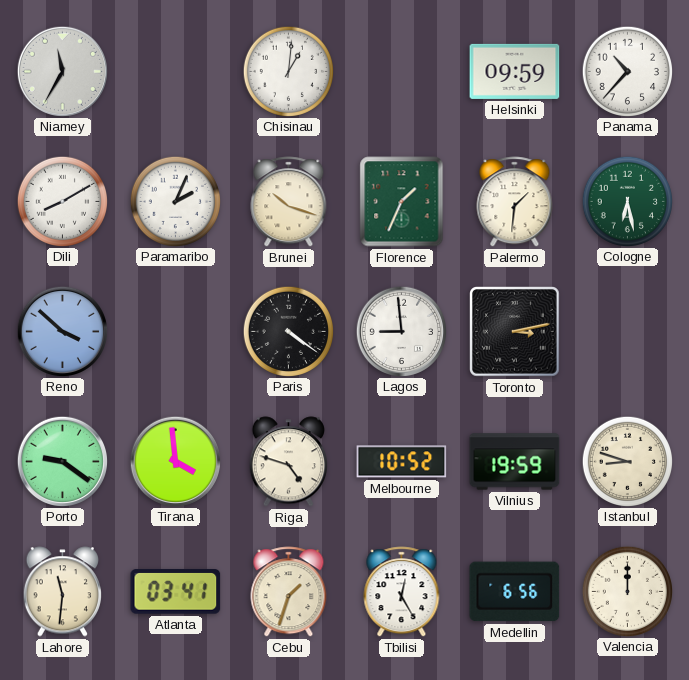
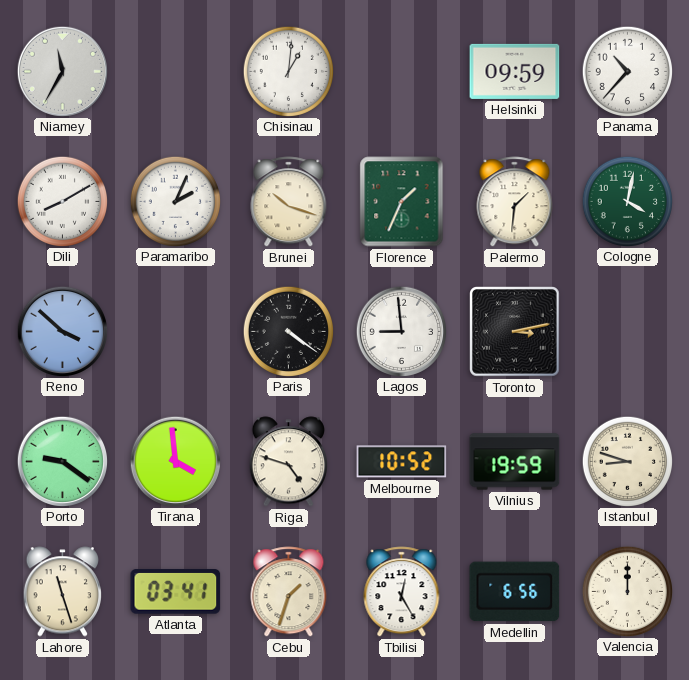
Cologne: 6:28 -> 4:02 (627, 201)
Lahore: 11:31 -> 11:27 (62, 592)
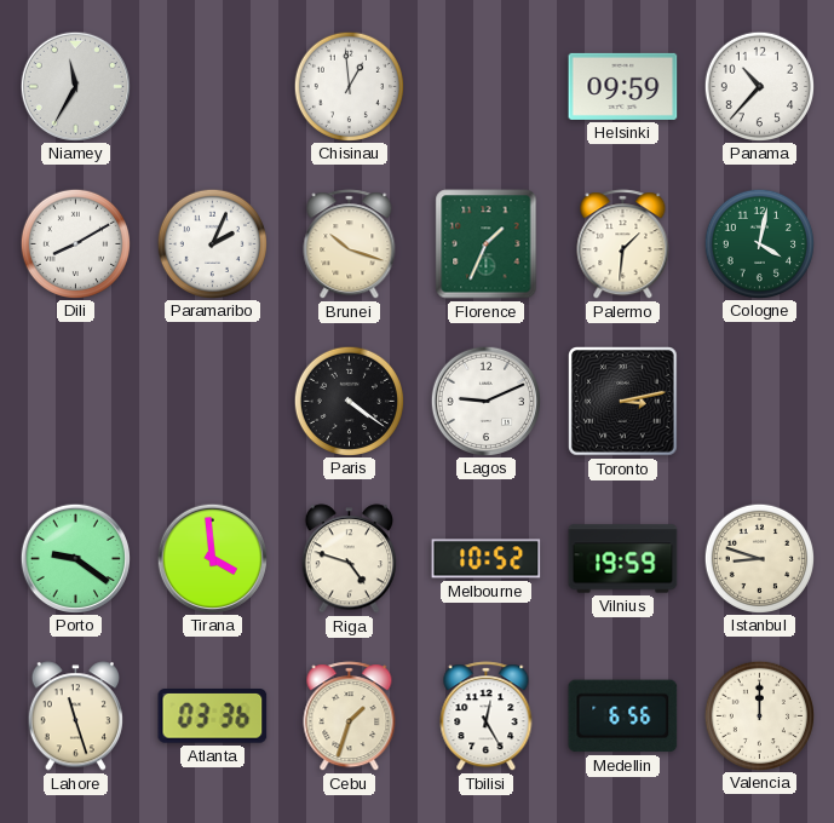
Chisinau: 1:01 -> 12:59 (349, 86)
Reno: 3:52 -> none (62, 331)
Lagos: 8:59 -> 9:11 (485, 401)
Atlanta: 03:41 -> 03:36 (213, 716)
